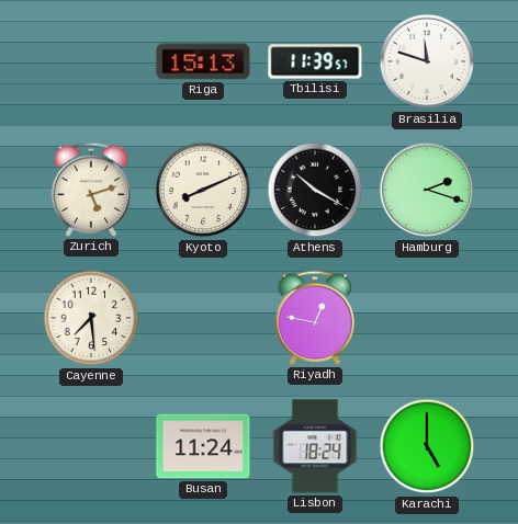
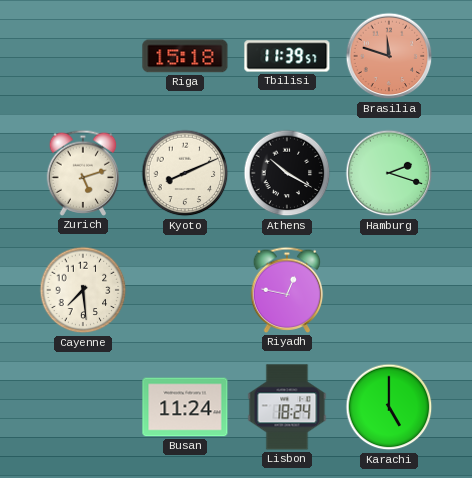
Riga: 15:13 -> 15:18 (185, 56)
Brasilia dial: white -> salmon (389, 56)
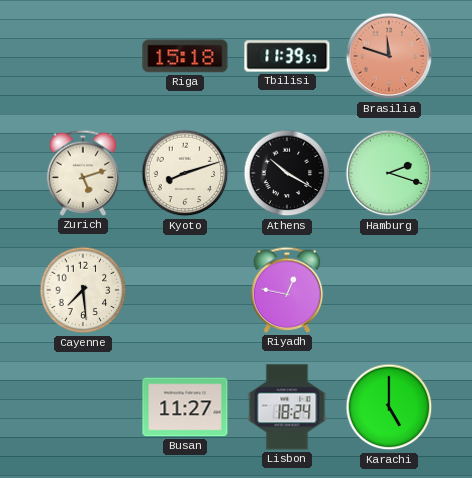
Kyoto: 8:11 -> 8:12 (185, 173)
Busan: 11:24 -> 11:27 (185, 407)
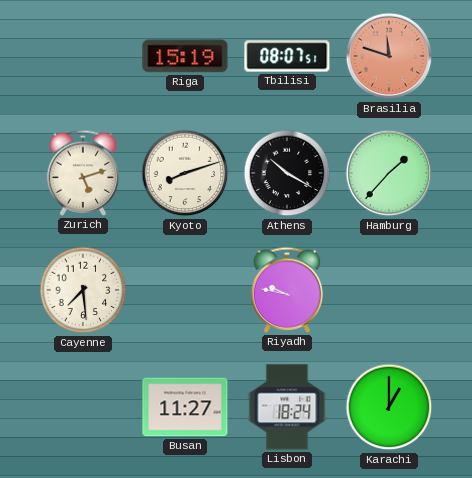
Riga: 15:18 -> 15:19 (185, 56)
Tbilisi: 11:39 -> 08:07 (287, 56)
Hamburg: 2:18 -> 1:37 (389, 173)
Riyadh: 12:47 -> 9:47 (287, 290)
Karachi: 5:00 -> 1:00 (389, 407)
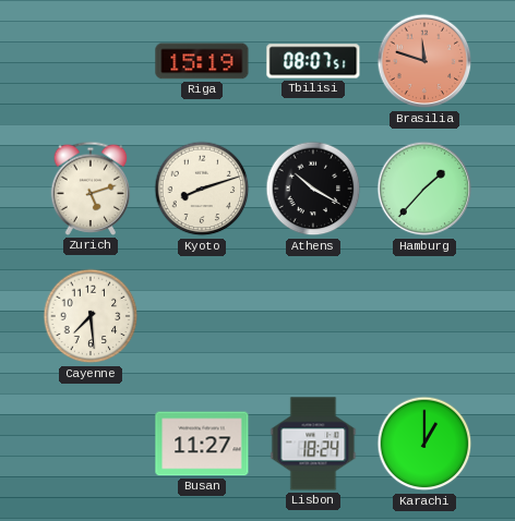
Riyadh: 9:47 -> none (287, 290)
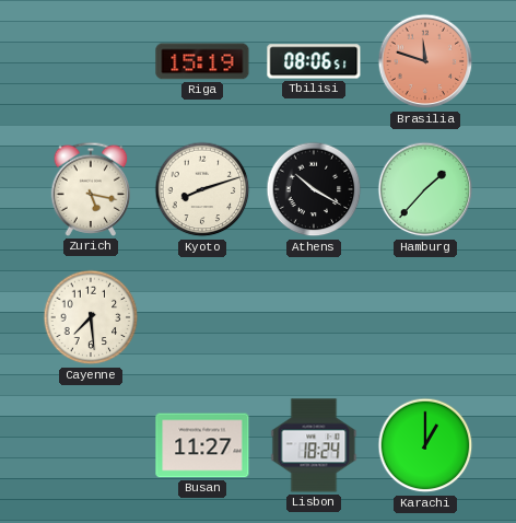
Tbilisi: 08:07 -> 08:06 (314, 61)
Zurich: 5:12 -> 5:17 (91, 189)
